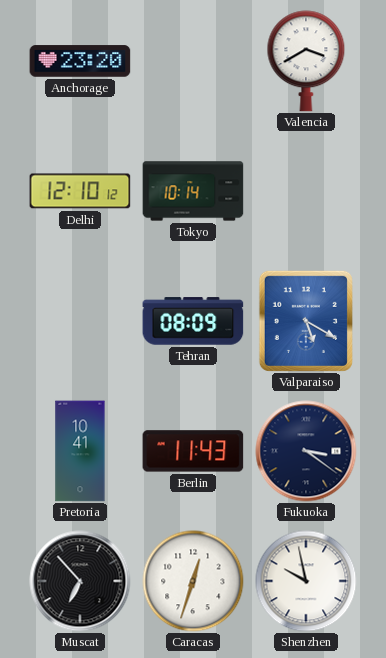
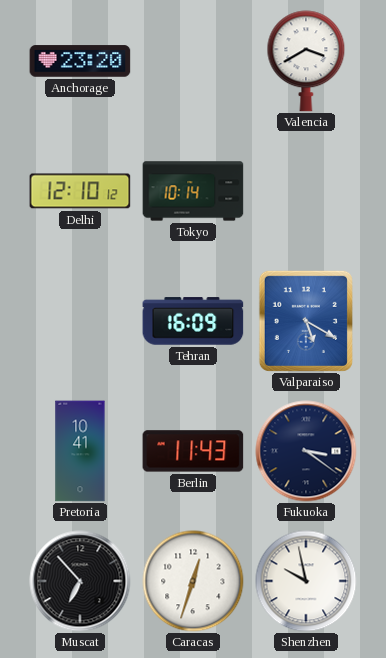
Tehran: 08:09 -> 16:09 (193, 321)
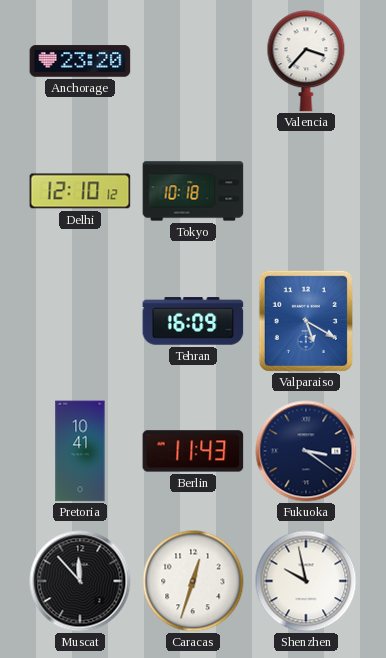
Valencia: 3:40 -> 3:37 (306, 61)
Tokyo: 10:14 -> 10:18 (193, 191)
Muscat: 6:53 -> 11:53 (80, 581)
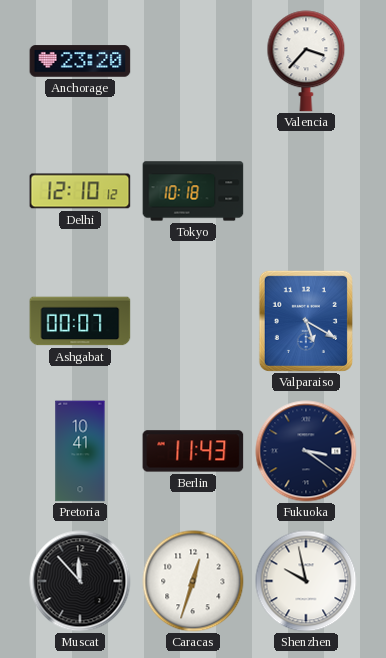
Ashgabat: none -> 00:07 (80, 321)
Tehran: 16:09 -> none (193, 321)
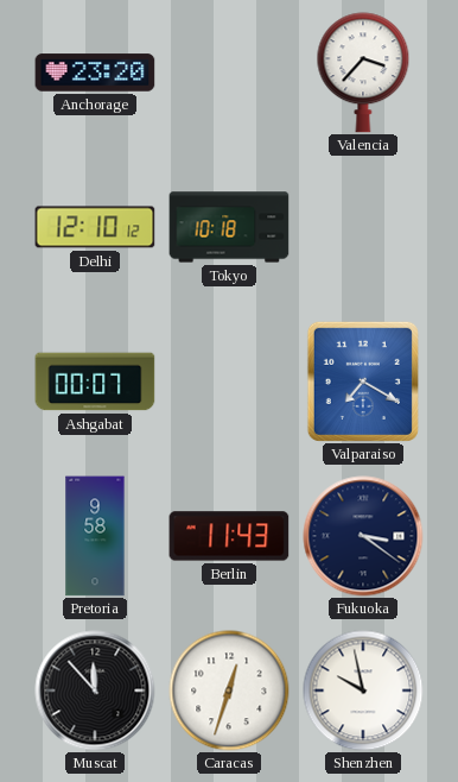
Valparaiso: 5:20 -> 7:20 (363, 381)
Pretoria: 10:41 -> 9:58 (95, 536)
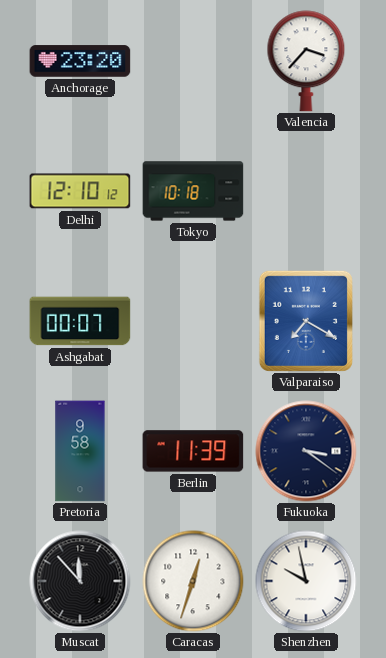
Berlin: 11:43 -> 11:39 (193, 451)
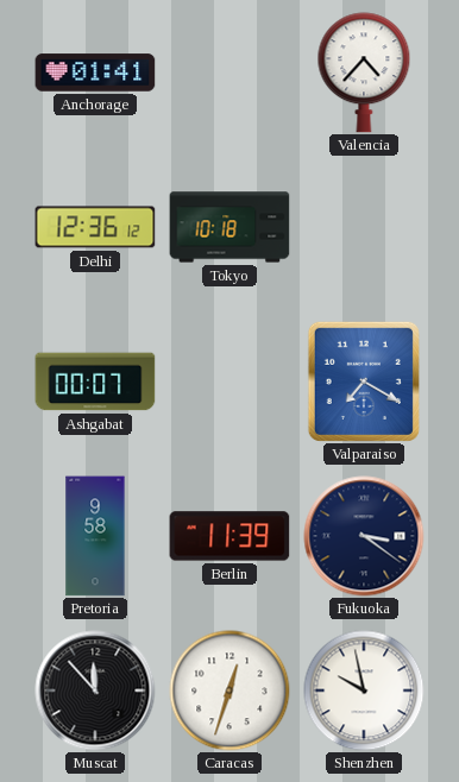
Anchorage: 23:20 -> 01:41 (95, 72)
Valencia: 3:37 -> 4:37 (364, 72)
Delhi: 12:10 -> 12:36 (95, 227)
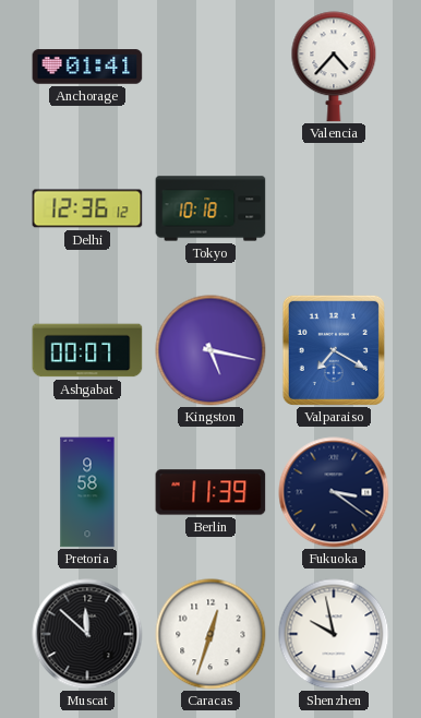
Kingston: none -> 5:17 (211, 350)
Muscat: 11:53 -> 11:52 (87, 634)
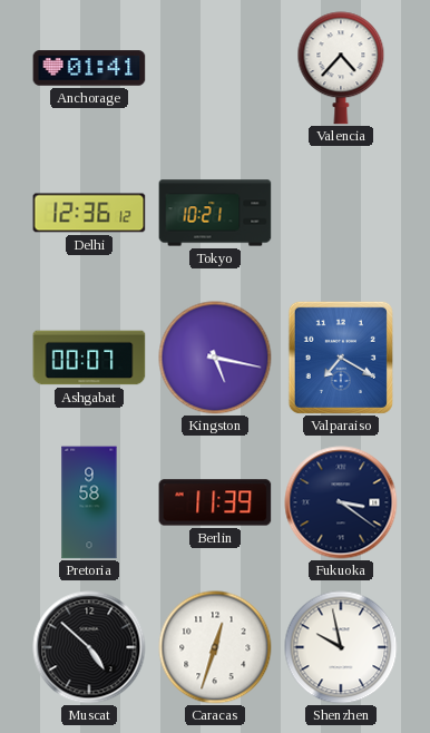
Tokyo: 10:18 -> 10:21 (215, 213)
Muscat: 11:52 -> 4:52 (89, 647)
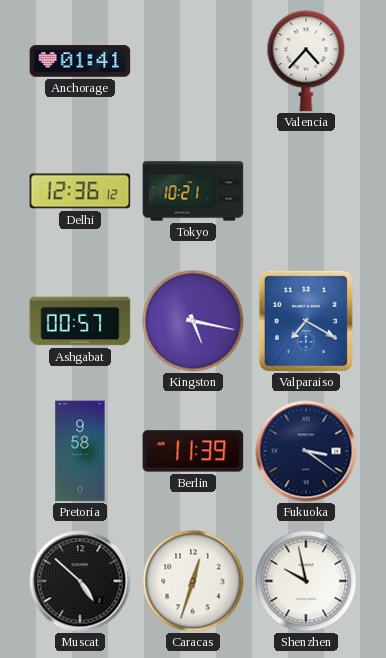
Ashgabat: 00:07 -> 00:57 (80, 321)
